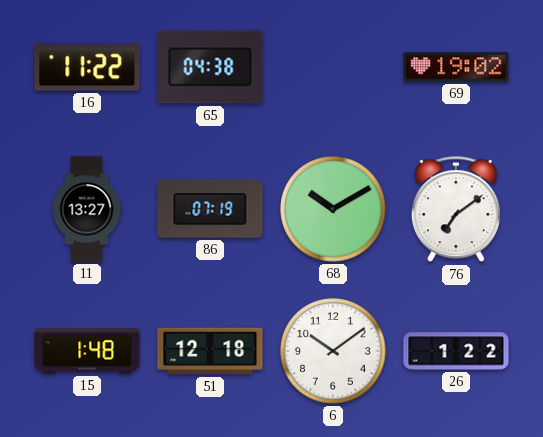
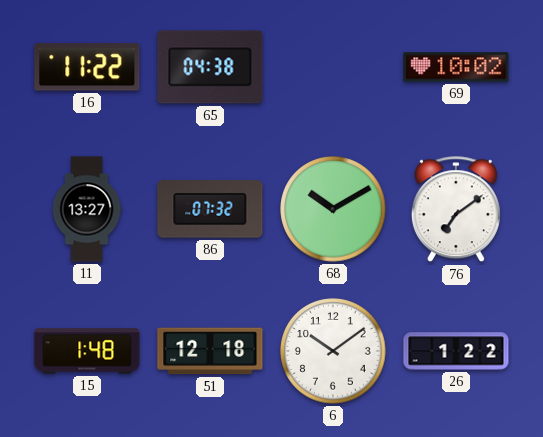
69: 19:02 -> 10:02 (456, 67)
86: 07:19 -> 07:32 (210, 209)
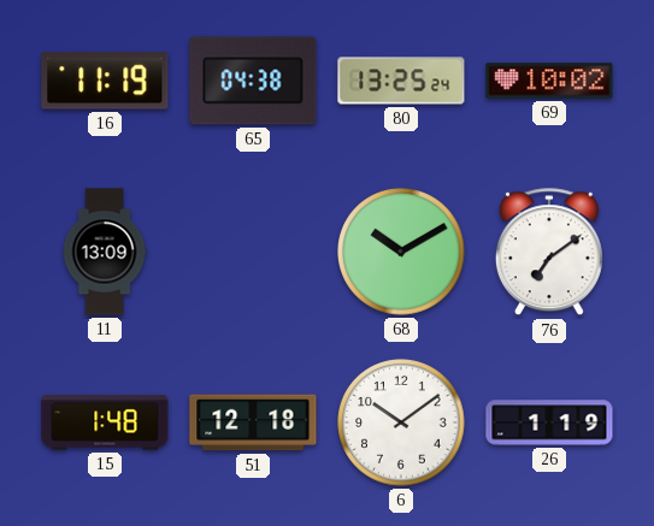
16: 11:22 -> 11:19 (105, 81)
80: none -> 13:25 (401, 81)
11: 13:27 -> 13:09 (105, 252)
86: 07:32 -> none (210, 209)
26: 1:22 -> 1:19 (549, 422)
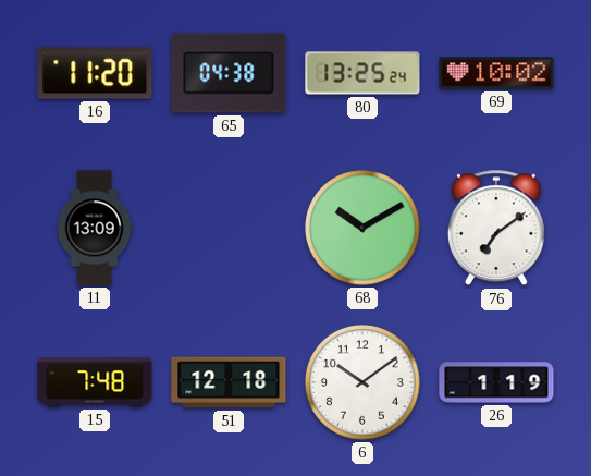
16: 11:19 -> 11:20 (95, 73)
15: 1:48 -> 7:48 (95, 382)
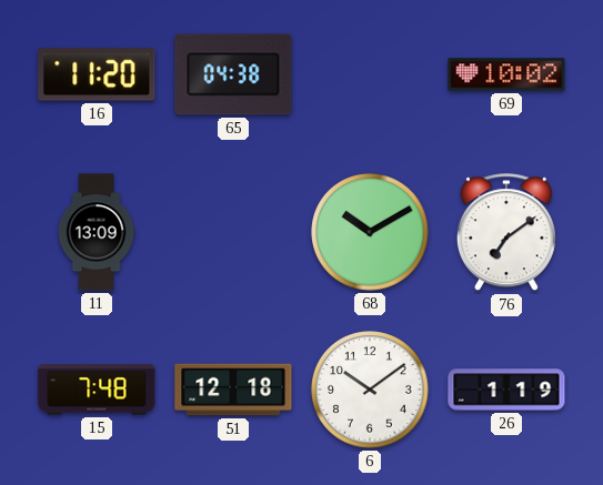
80: 13:25 -> none (362, 73)
